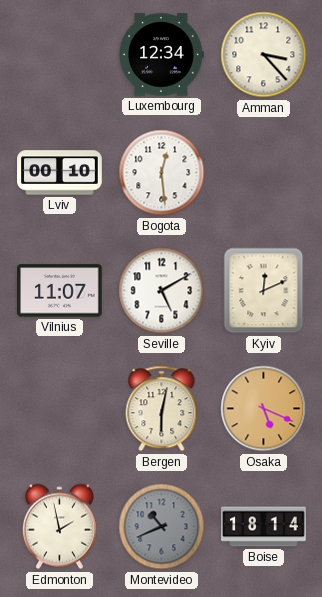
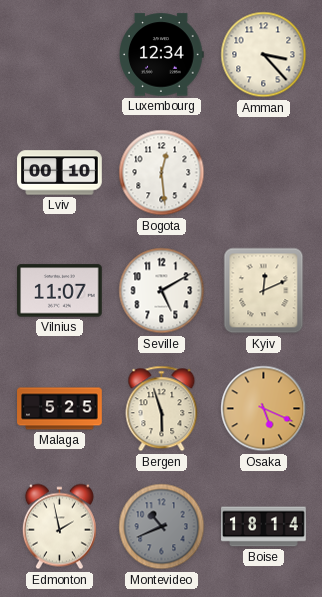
Malaga: none -> 5:25 (60, 409)
Bergen: 6:02 -> 5:57 (162, 409)
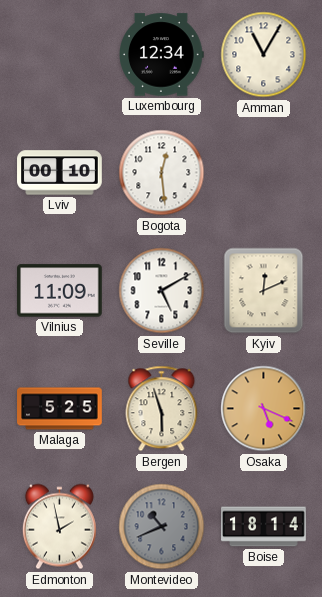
Amman: 3:23 -> 11:05 (264, 55)
Vilnius: 11:07 -> 11:09 (60, 291)
